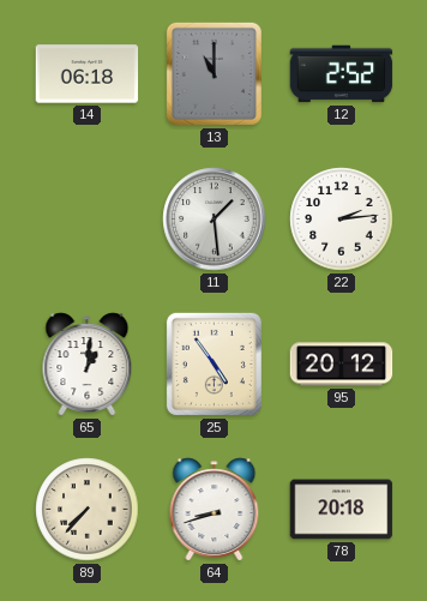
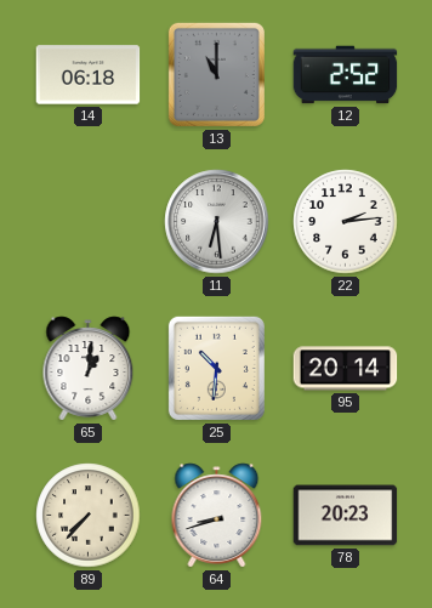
11: 1:29 -> 6:29 (217, 222)
25: 4:54 -> 10:31 (216, 368)
95: 20:12 -> 20:14 (346, 369)
78: 20:18 -> 20:23 (346, 516)
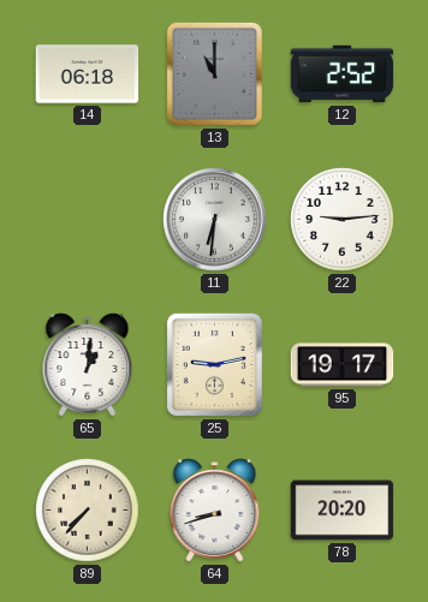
11: 6:29 -> 6:31 (215, 220)
22: 2:14 -> 9:14 (343, 220)
25: 10:31 -> 9:13 (214, 364)
95: 20:14 -> 19:17 (343, 365)
78: 20:23 -> 20:20 (343, 511)
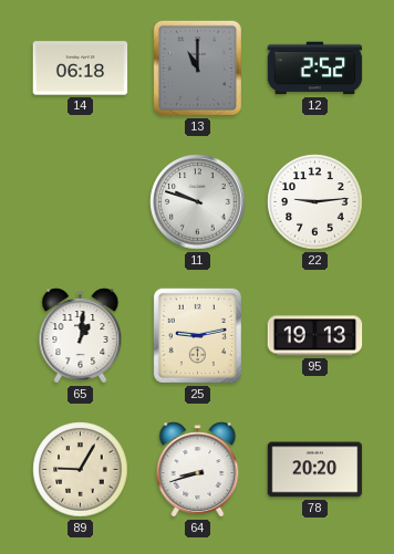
11: 6:31 -> 9:48 (198, 202)
95: 19:17 -> 19:13 (315, 336)
89: 7:37 -> 9:05 (81, 470)
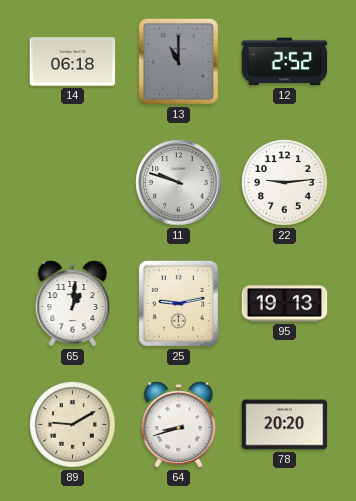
89: 9:05 -> 9:10 (73, 425)
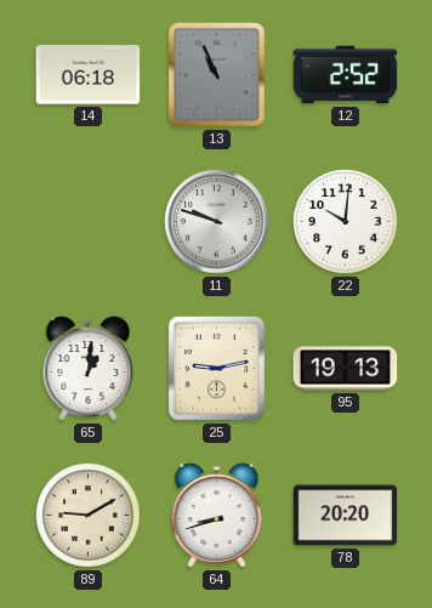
13: 11:00 -> 10:56 (216, 74)
22: 9:14 -> 10:01 (346, 222)
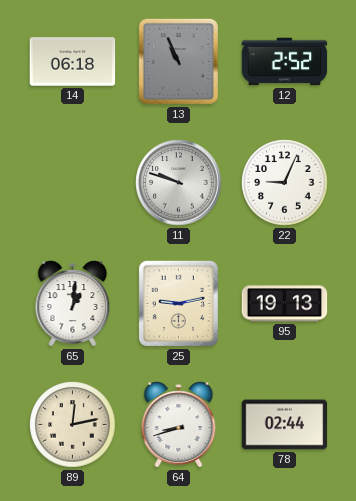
22: 10:01 -> 9:04 (285, 183)
89: 9:10 -> 12:13 (73, 425)
78: 20:20 -> 02:44 (285, 425)
